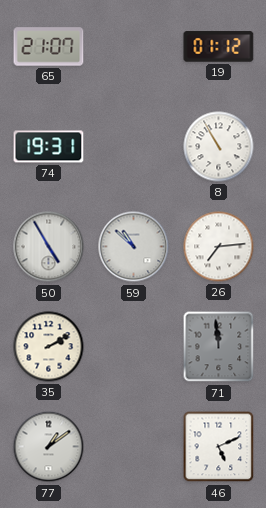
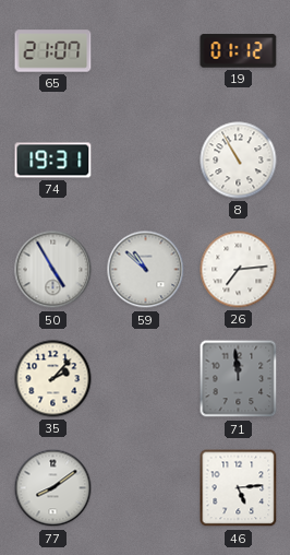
35: 2:10 -> 2:07 (53, 379)
77: 1:09 -> 8:09 (53, 488)
46: 5:11 -> 5:14 (239, 488)
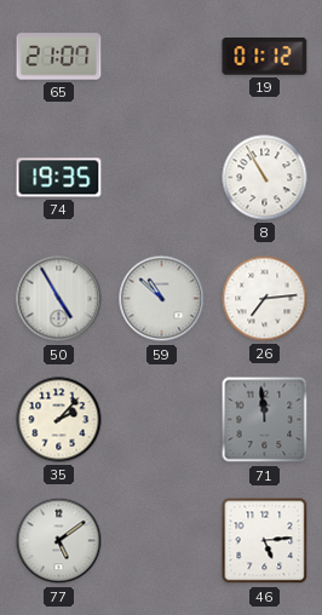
74: 19:31 -> 19:35 (59, 178)
77: 8:09 -> 5:09 (59, 541)
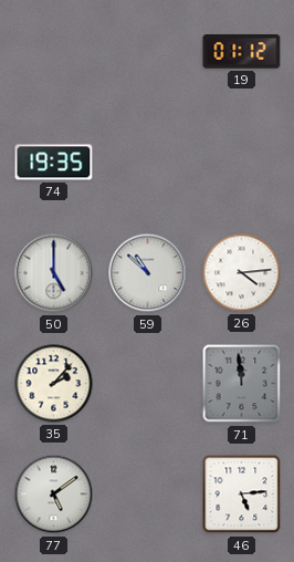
65: 21:07 -> none (59, 57)
8: 10:55 -> none (265, 178)
50: 4:55 -> 5:00 (54, 273)
26: 7:14 -> 4:14 (242, 273)
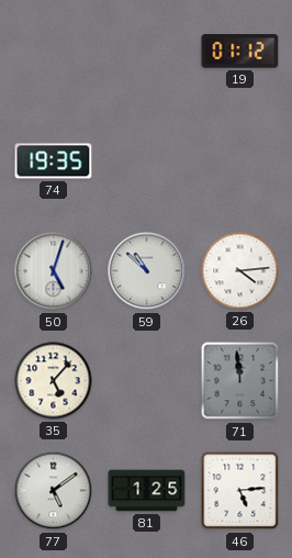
50: 5:00 -> 5:03 (54, 271)
35: 2:07 -> 5:07 (54, 381)
81: none -> 1:25 (147, 491)
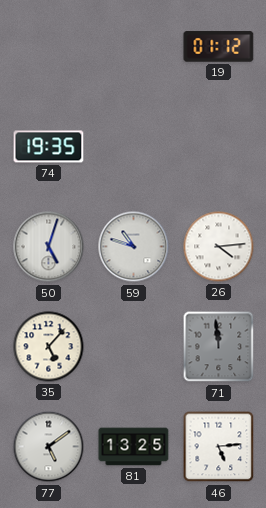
59: 10:52 -> 10:48 (134, 247)
81: 1:25 -> 13:25 (134, 447)
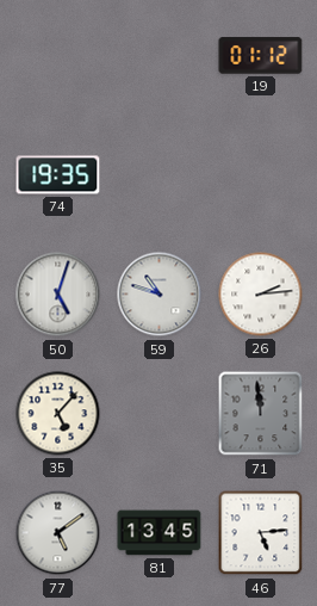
26: 4:14 -> 2:14 (261, 295)
81: 13:25 -> 13:45 (160, 533)
